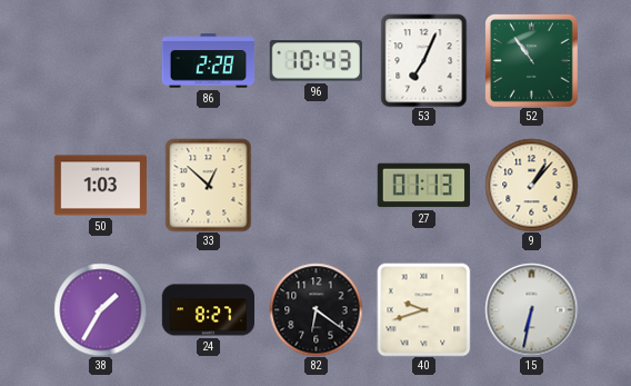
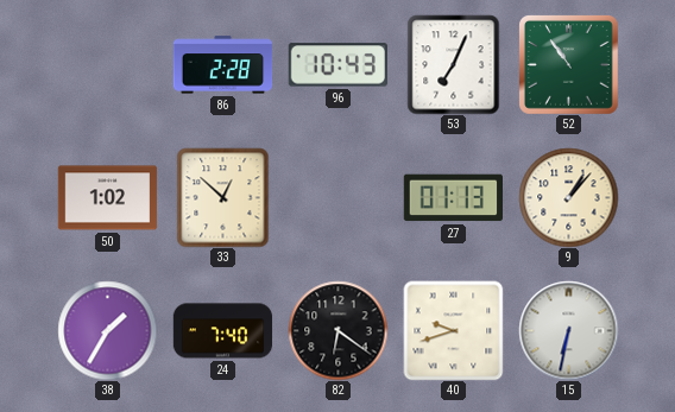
50: 1:03 -> 1:02 (107, 198)
24: 8:27 -> 7:40 (222, 331)
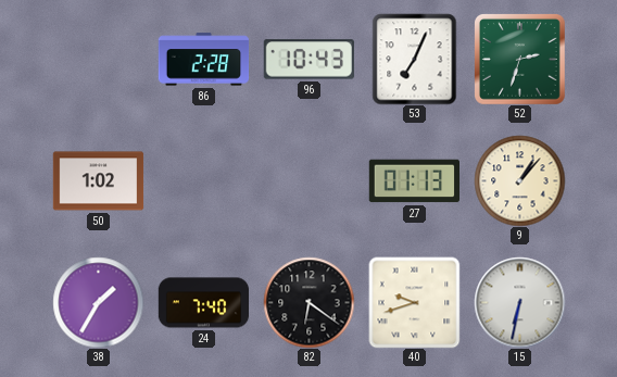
52: 10:54 -> 2:33 (520, 60)
33: 12:52 -> none (223, 197)
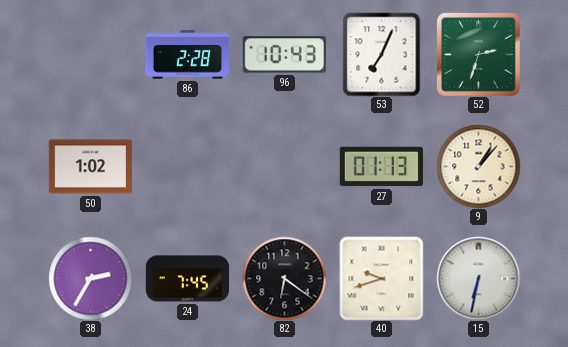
38: 1:35 -> 2:35 (90, 278)
24: 7:40 -> 7:45 (187, 279)
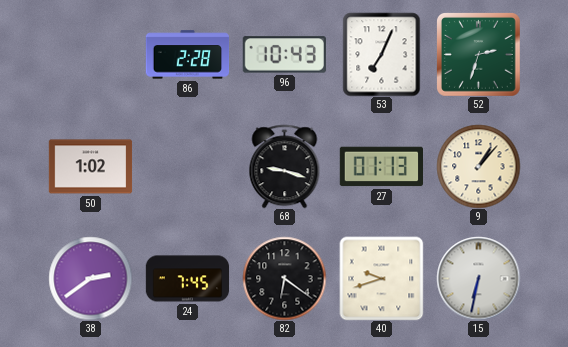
68: none -> 9:18 (285, 166)
38: 2:35 -> 2:39 (90, 278)
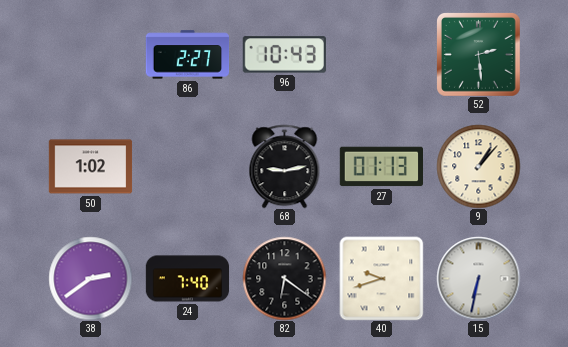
86: 2:28 -> 2:27 (187, 55)
53: 7:04 -> none (382, 54)
52: 2:33 -> 2:29 (479, 55)
68: 9:18 -> 9:13 (285, 166)
24: 7:45 -> 7:40 (187, 279)
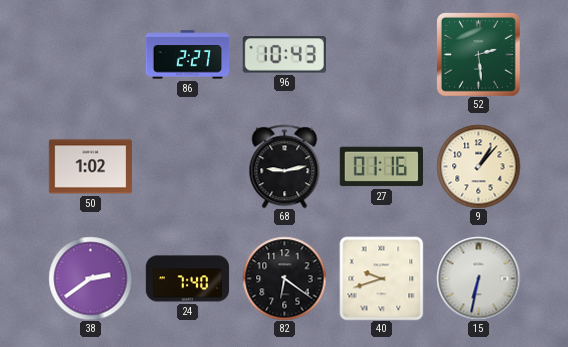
27: 01:13 -> 01:16 (381, 167)
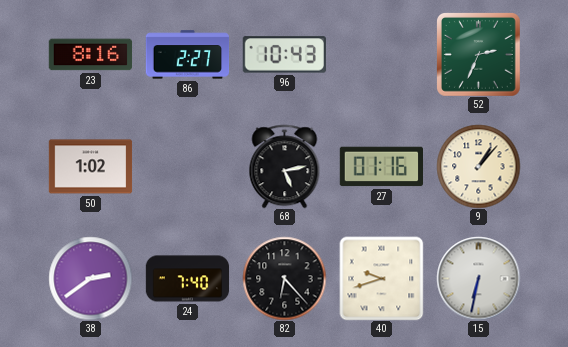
23: none -> 8:16 (90, 55)
52: 2:29 -> 2:34 (479, 55)
68: 9:13 -> 5:13 (285, 166)
82: 6:21 -> 6:23 (284, 278)
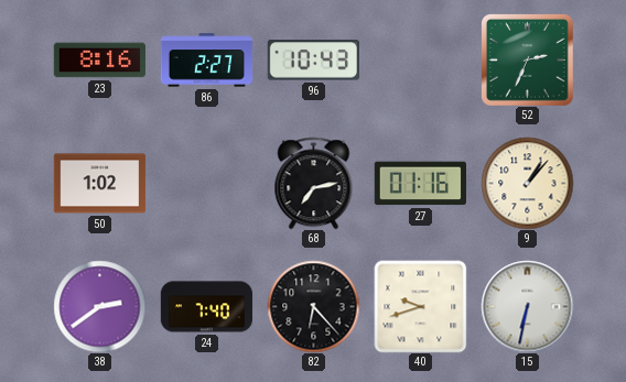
68: 5:13 -> 7:13 (314, 183)
